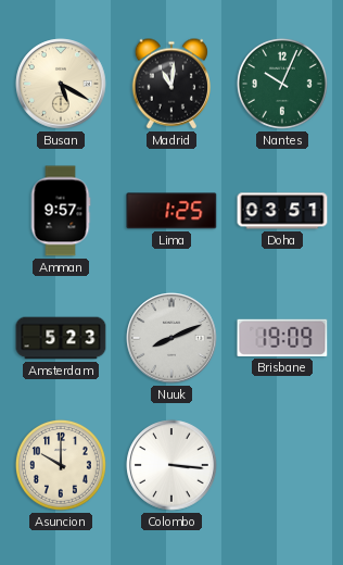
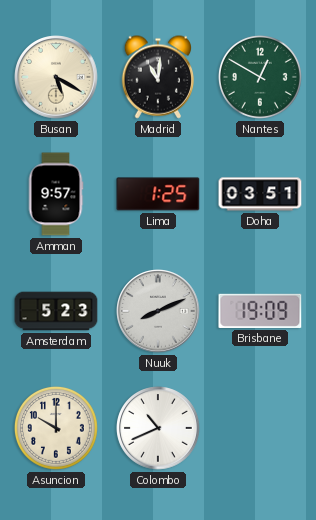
Nantes: 10:04 -> 12:50 (260, 77)
Colombo: 3:16 -> 10:41 (158, 428)
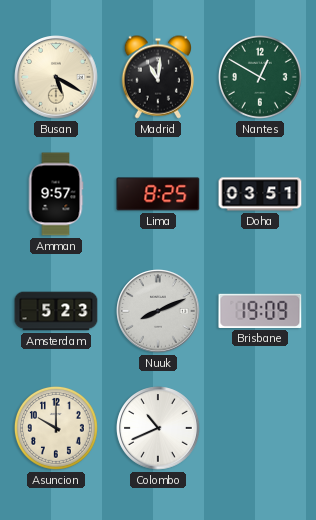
Lima: 1:25 -> 8:25 (158, 194)
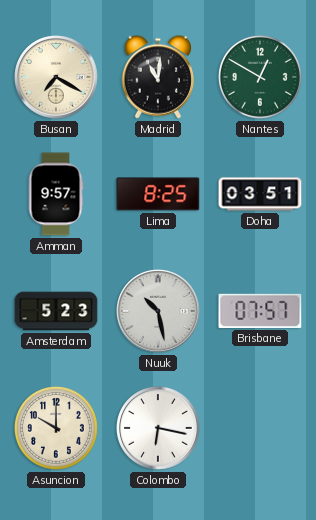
Busan: 5:20 -> 7:20 (56, 77)
Nuuk: 8:11 -> 10:28 (158, 311)
Brisbane: 19:09 -> 07:57 (260, 311)
Colombo: 10:41 -> 6:17 (158, 428)
